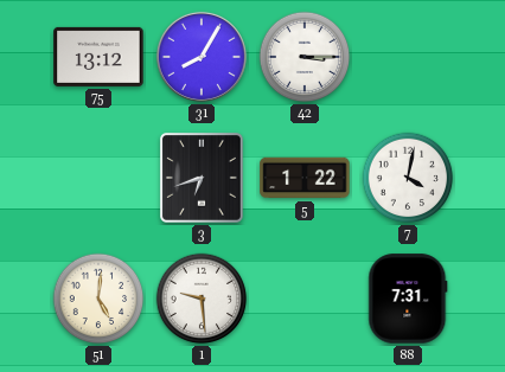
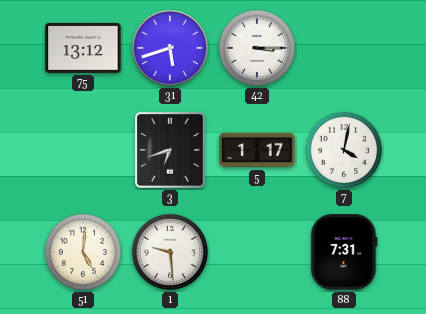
31: 8:05 -> 5:42 (170, 48)
5: 1:22 -> 1:17 (257, 150)
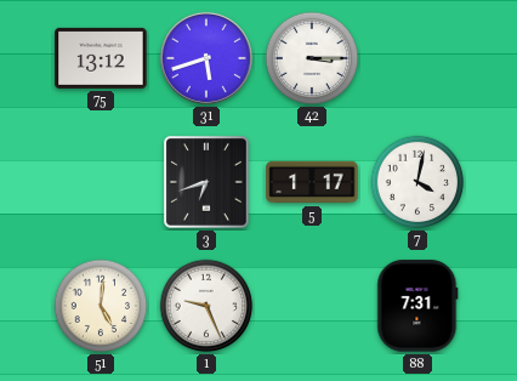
1: 9:29 -> 9:26 (206, 306)
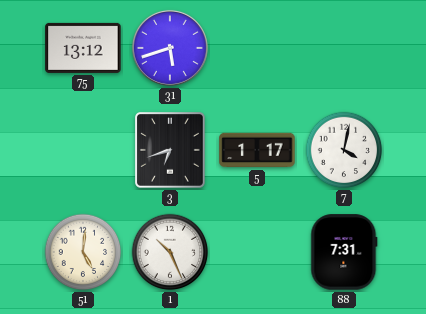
42: 3:15 -> none (312, 58)
1: 9:26 -> 10:26 (170, 252)
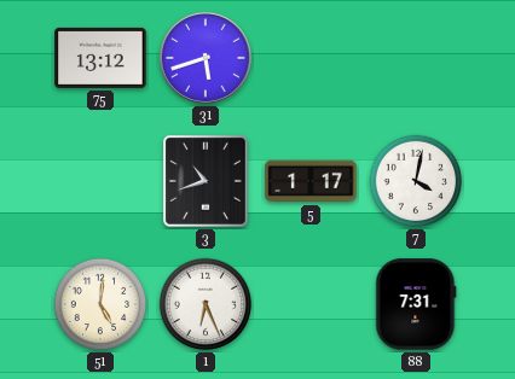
3: 6:42 -> 10:42 (207, 182)
1: 10:26 -> 6:26 (206, 304)
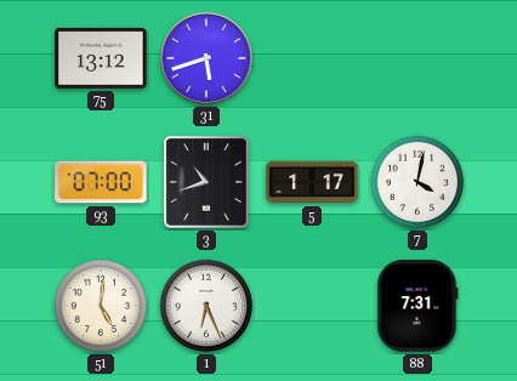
93: none -> 07:00 (101, 182)
